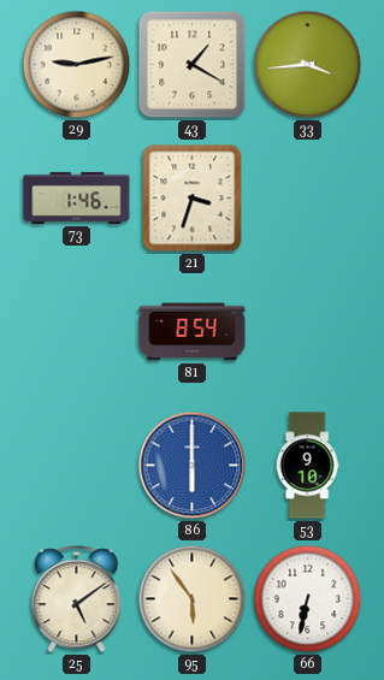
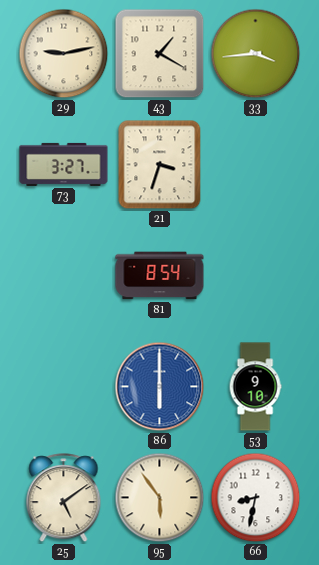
73: 1:46 -> 3:27 (64, 164)
66: 6:32 -> 8:32 (256, 498)
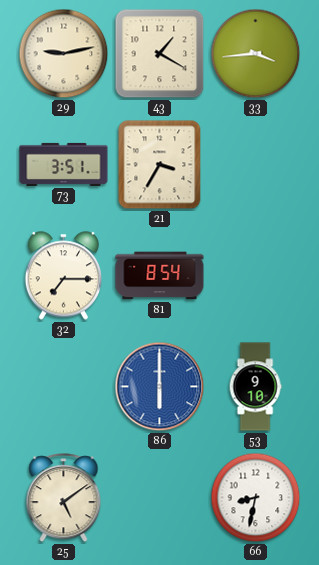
73: 3:27 -> 3:51 (64, 164)
21: 3:33 -> 3:35 (160, 165)
32: none -> 7:15 (63, 276)
95: 5:54 -> none (160, 498)
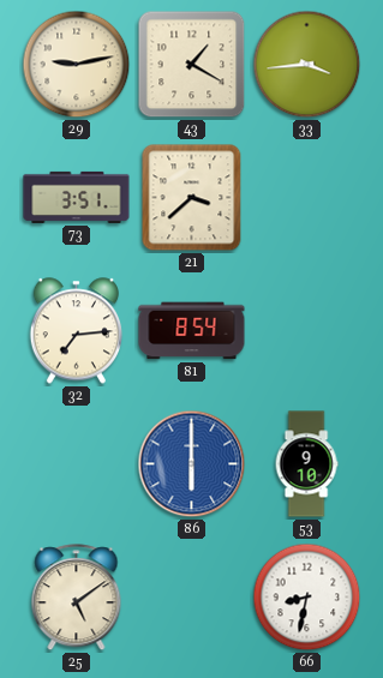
21: 3:35 -> 3:38 (192, 198)
32: 7:15 -> 7:14 (76, 331)
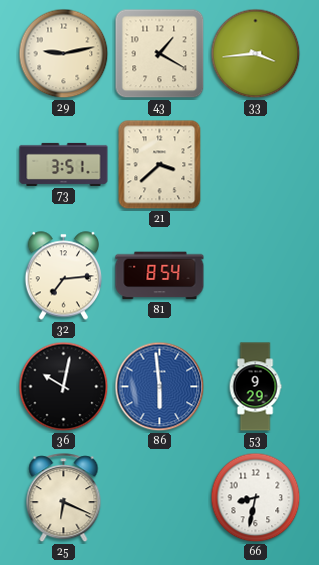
36: none -> 10:02 (64, 387)
86: 6:00 -> 5:59 (160, 387)
53: 9:10 -> 9:29 (255, 387)
25: 5:09 -> 6:19 (64, 498)
